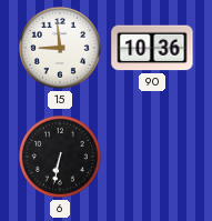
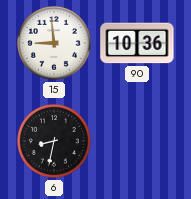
6: 6:32 -> 8:32 (54, 141)
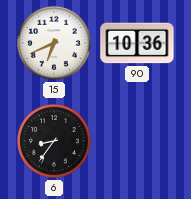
15: 8:59 -> 6:41 (54, 43)
6: 8:32 -> 8:36 (54, 141)
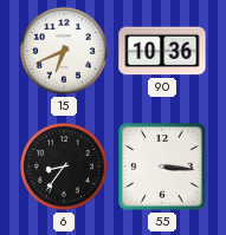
55: none -> 3:16 (162, 167)
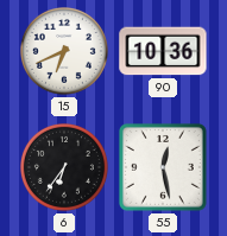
6: 8:36 -> 6:36 (64, 167)
55: 3:16 -> 12:28 (163, 167)
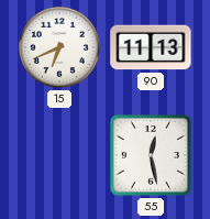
90: 10:36 -> 11:13 (151, 47)
6: 6:36 -> none (64, 167)
